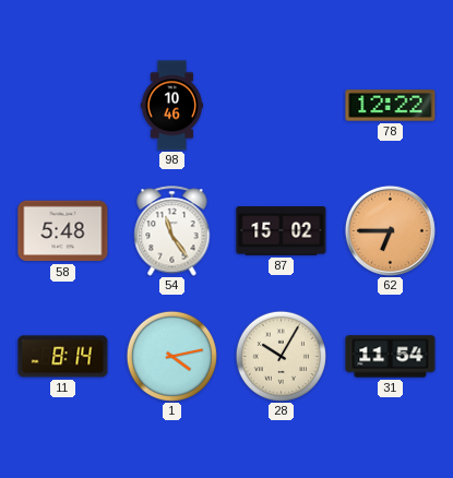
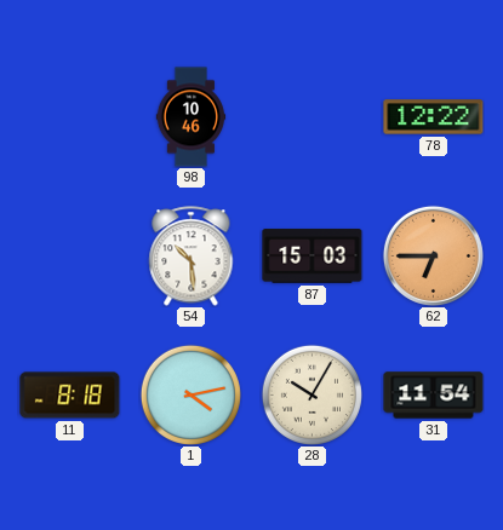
58: 5:48 -> none (63, 231)
54: 11:24 -> 10:29 (192, 257)
87: 15:02 -> 15:03 (313, 257)
11: 8:14 -> 8:18 (70, 396)
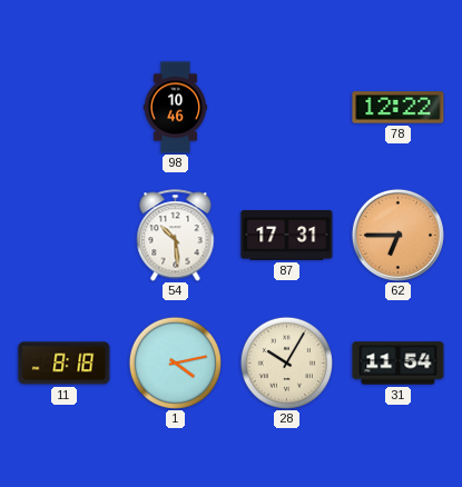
87: 15:03 -> 17:31 (287, 236)
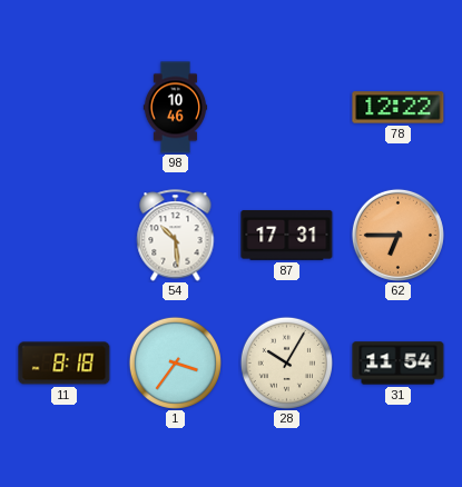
1: 4:13 -> 3:36 (175, 362)
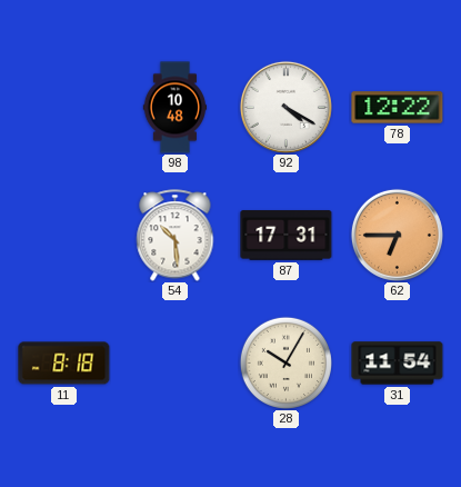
98: 10:46 -> 10:48 (176, 108)
92: none -> 4:20 (285, 107)
1: 3:36 -> none (175, 362)
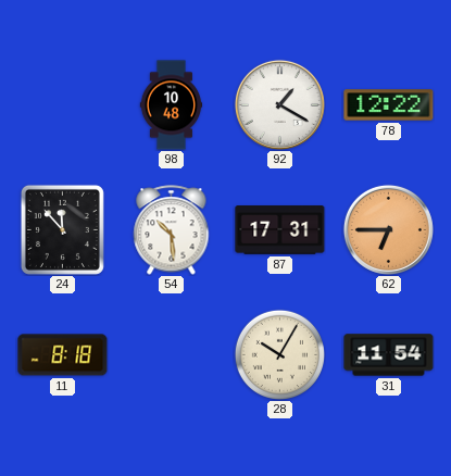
92: 4:20 -> 1:20 (279, 104)
24: none -> 11:53 (62, 229)
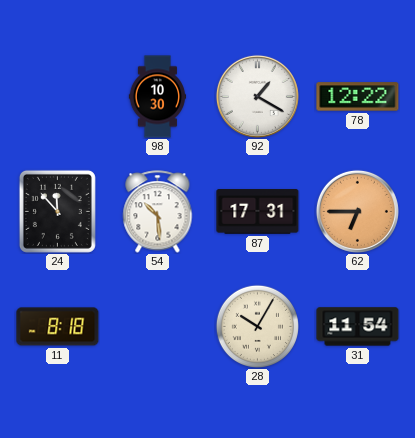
98: 10:48 -> 10:30 (158, 97)
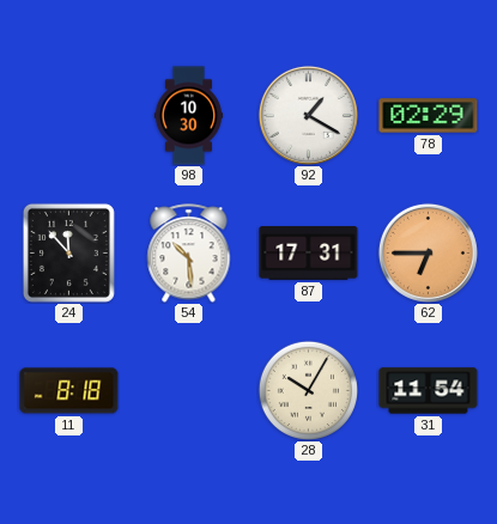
78: 12:22 -> 02:29 (429, 116)
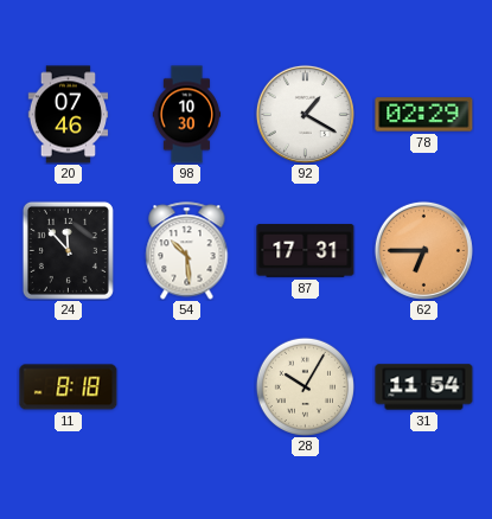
20: none -> 07:46 (69, 115)
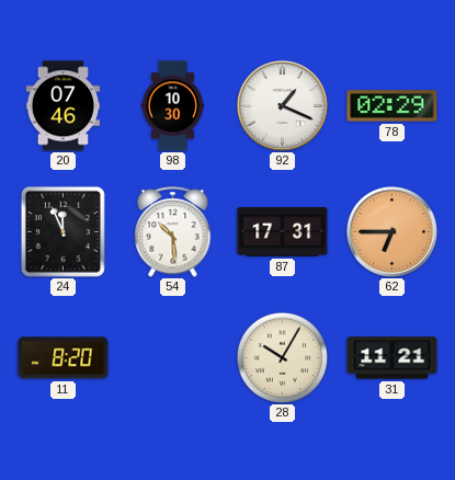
92: 1:20 -> 1:19 (282, 105)
24: 11:53 -> 11:56 (62, 231)
11: 8:18 -> 8:20 (64, 358)
31: 11:54 -> 11:21 (393, 358)
